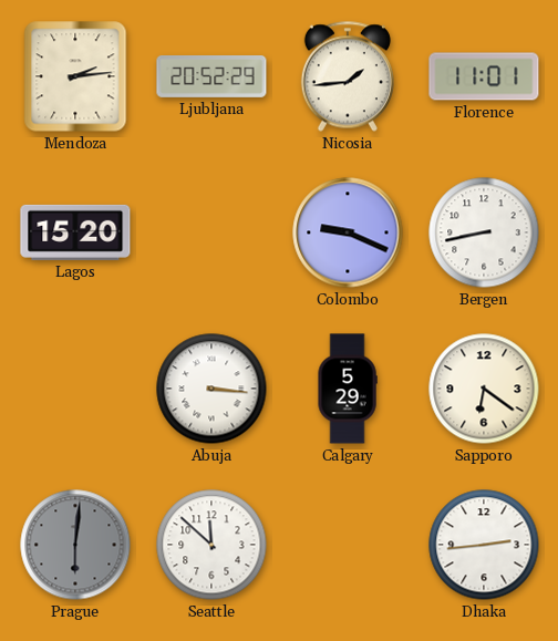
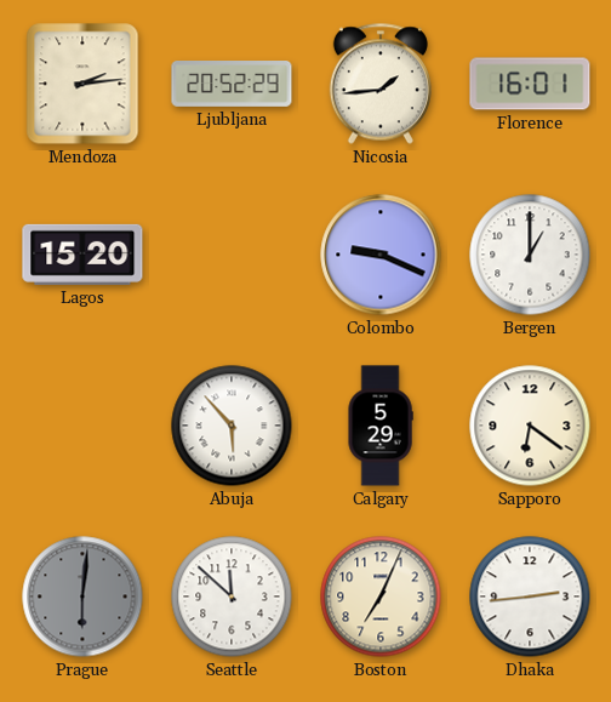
Florence: 11:01 -> 16:01 (530, 84)
Bergen: 8:43 -> 1:00 (530, 255)
Abuja: 3:16 -> 5:53 (232, 426)
Boston: none -> 7:04 (381, 597)
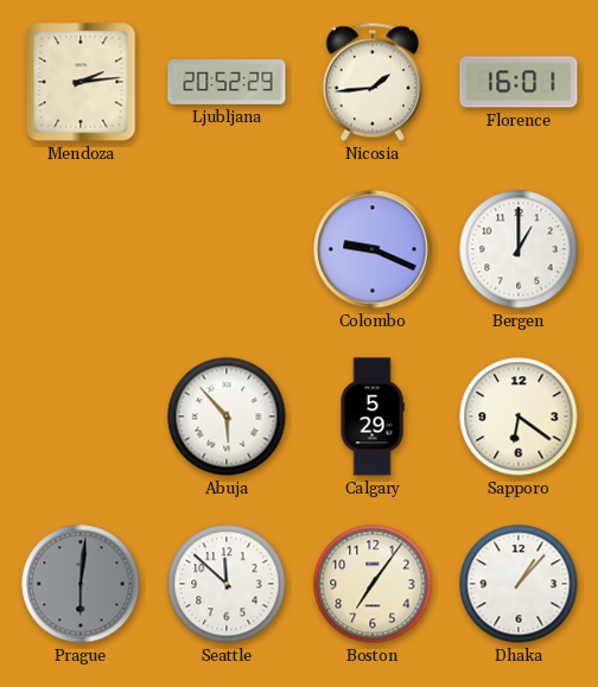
Lagos: 15:20 -> none (82, 255)
Boston: 7:04 -> 7:06 (373, 584)
Dhaka: 2:44 -> 1:07 (519, 584)
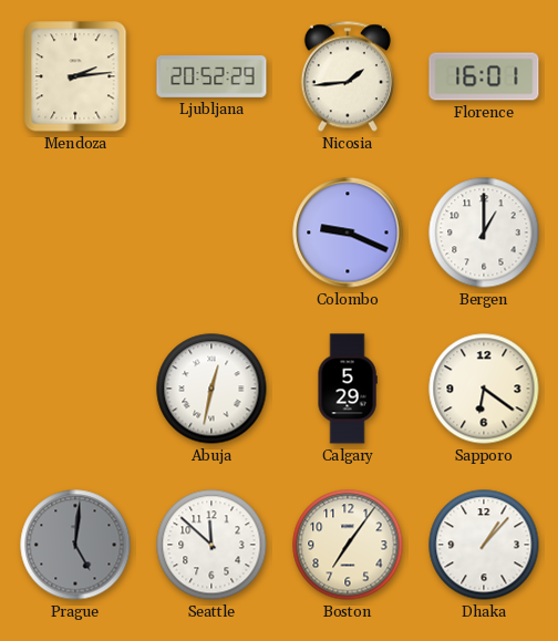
Abuja: 5:53 -> 12:32 (211, 389)
Prague: 6:01 -> 5:01 (75, 545)
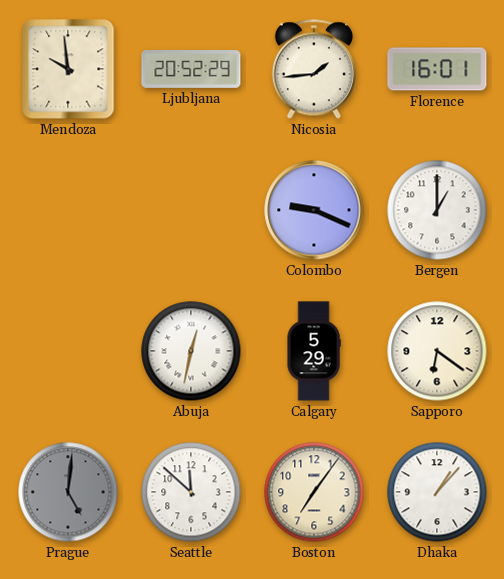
Mendoza: 2:14 -> 9:59 (68, 69)
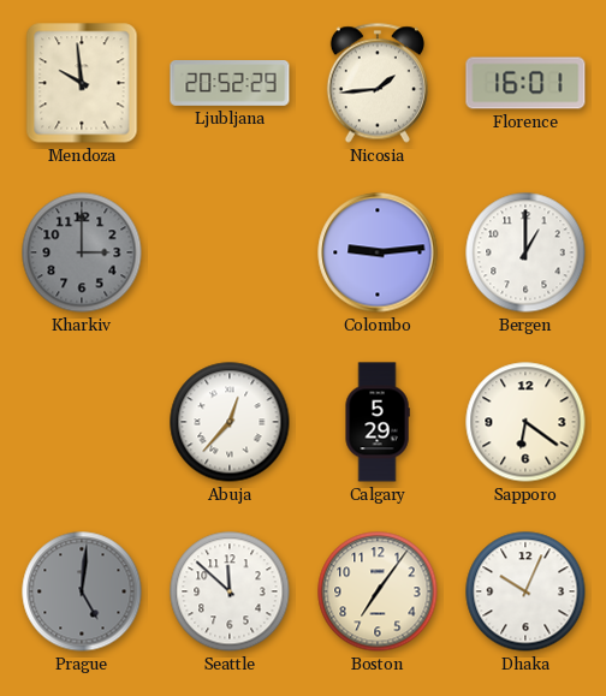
Kharkiv: none -> 3:00 (82, 252)
Colombo: 9:19 -> 9:14 (378, 252)
Abuja: 12:32 -> 12:37 (230, 422)
Dhaka: 1:07 -> 10:04 (525, 591)
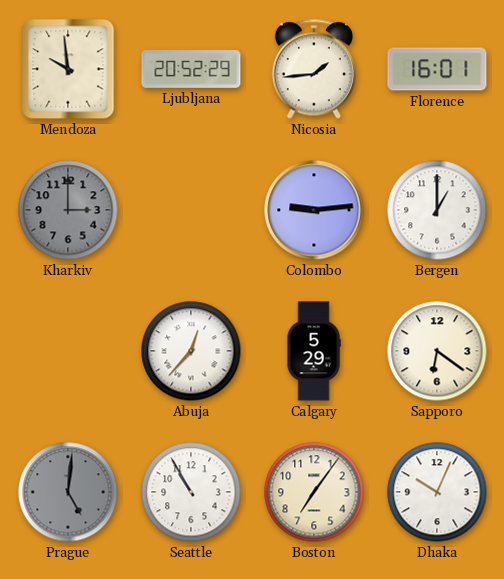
Seattle: 11:52 -> 10:55 (191, 492)
